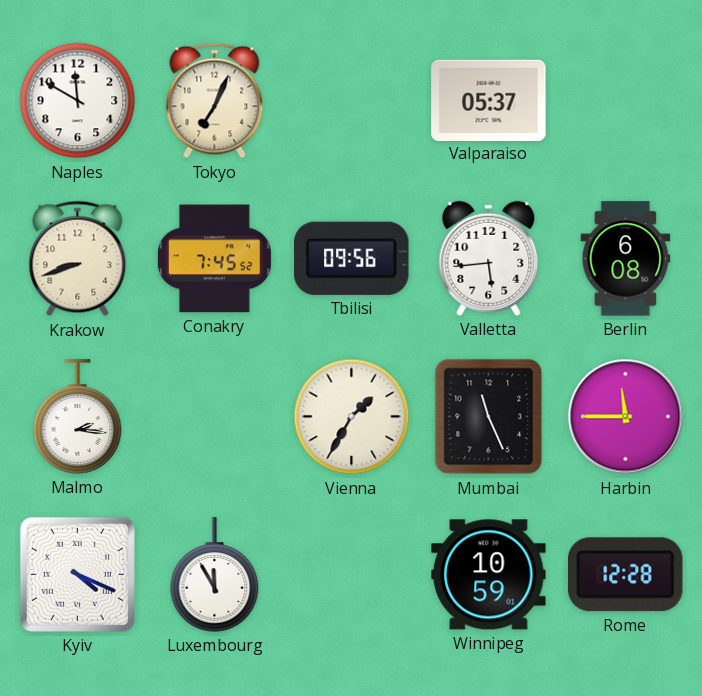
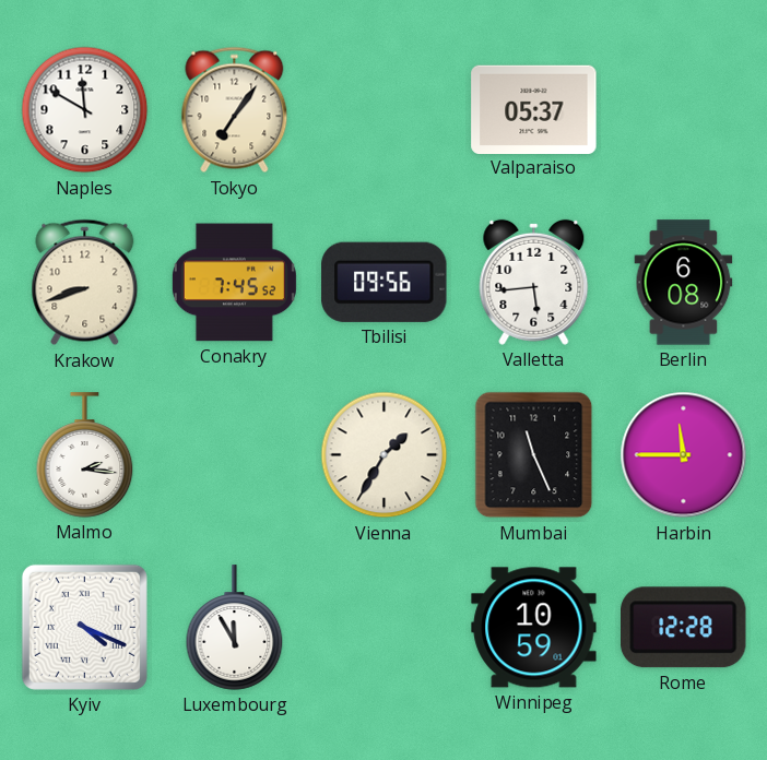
Tokyo: 7:04 -> 7:06 (235, 110)
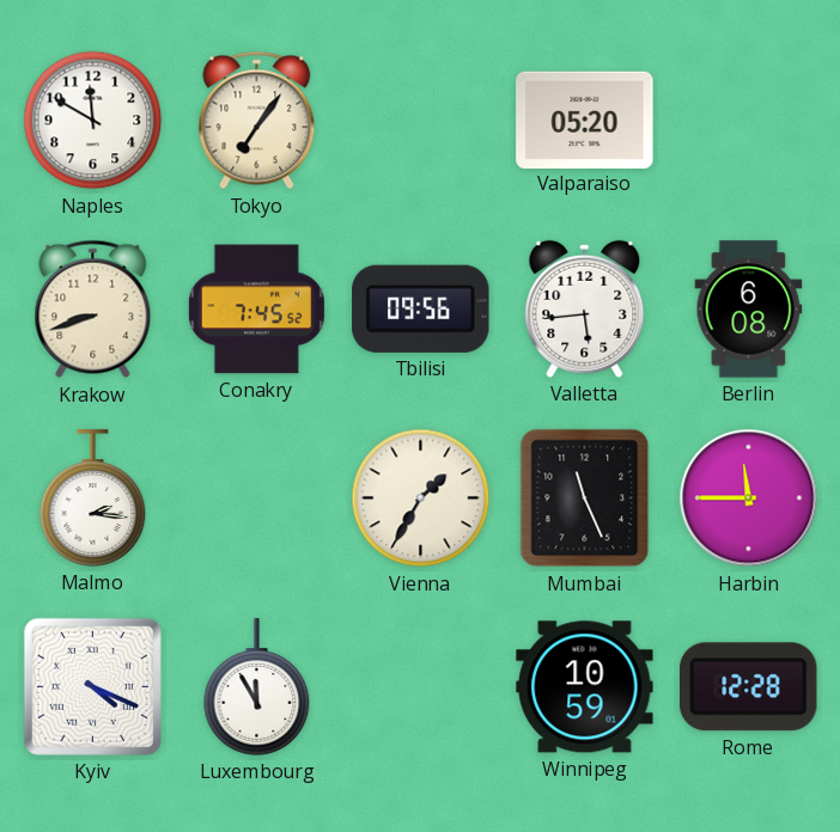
Valparaiso: 05:37 -> 05:20 (585, 120)
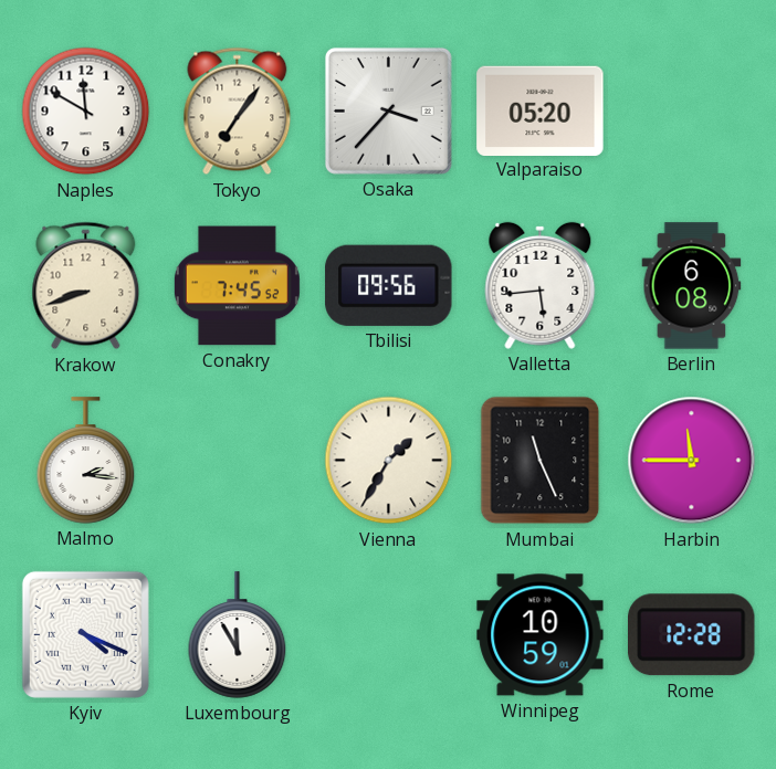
Osaka: none -> 3:37 (388, 110)
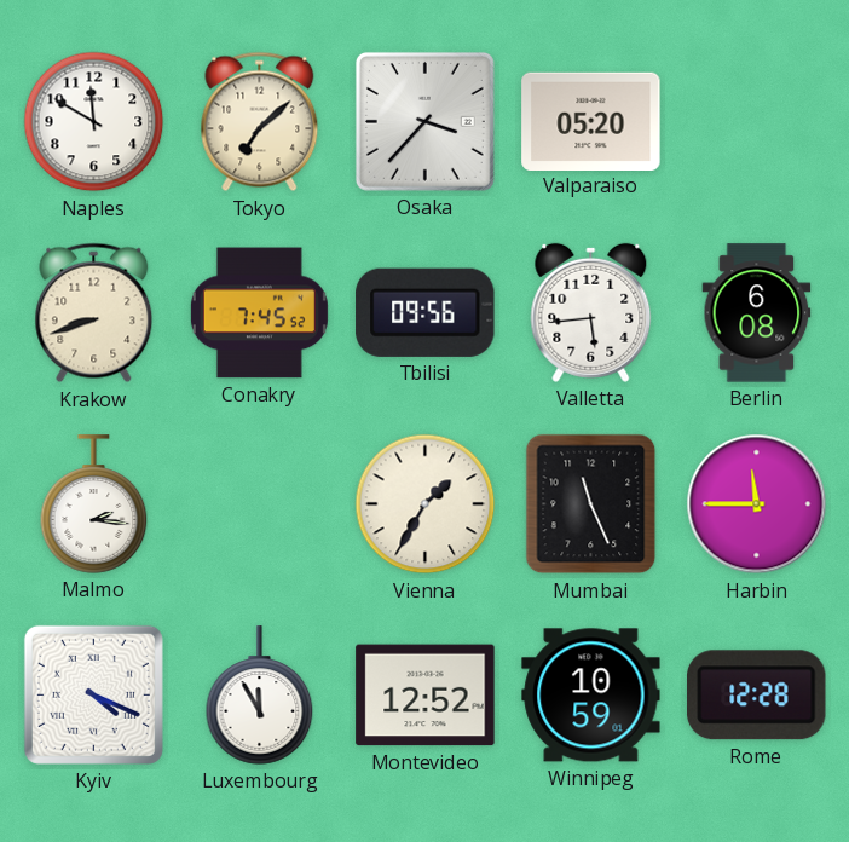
Tokyo: 7:06 -> 7:08 (260, 122)
Montevideo: none -> 12:52 (426, 696)
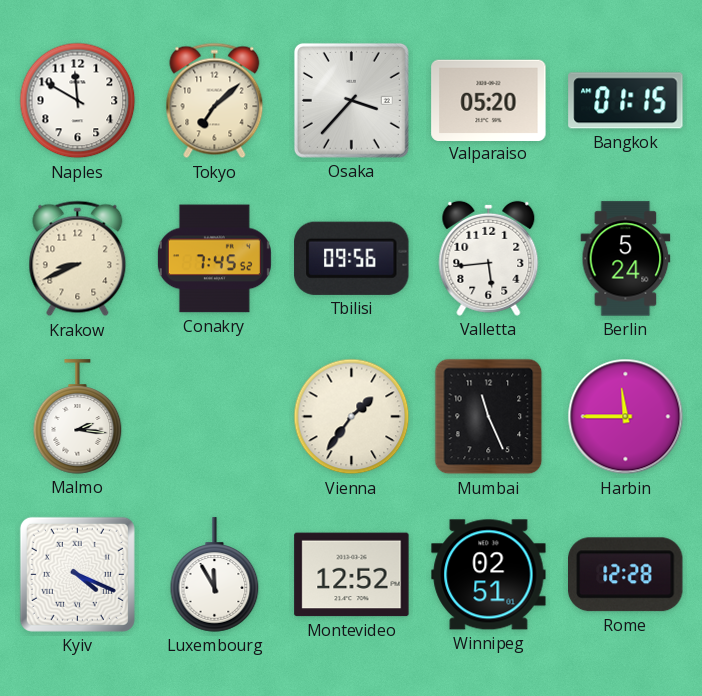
Bangkok: none -> 01:15 (626, 101)
Krakow: 8:42 -> 8:41 (78, 259)
Berlin: 6:08 -> 5:24 (626, 259)
Vienna: 1:35 -> 1:36 (352, 417)
Winnipeg: 10:59 -> 02:51 (489, 575)
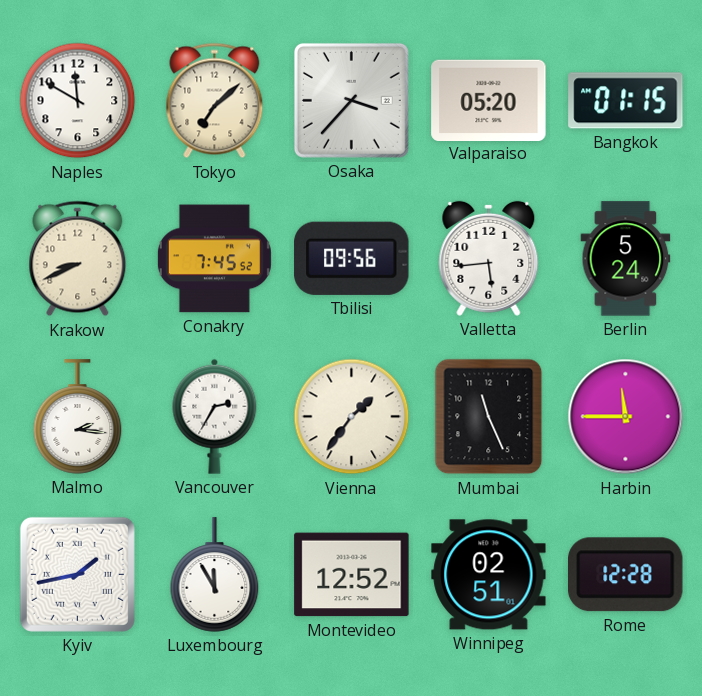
Vancouver: none -> 2:35 (215, 416)
Kyiv: 4:19 -> 1:43 (77, 574)
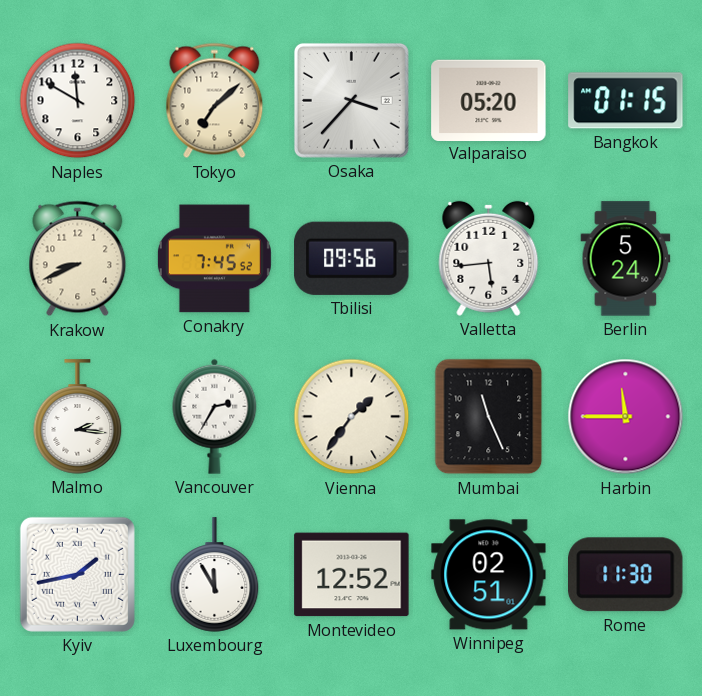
Rome: 12:28 -> 11:30 (626, 575)
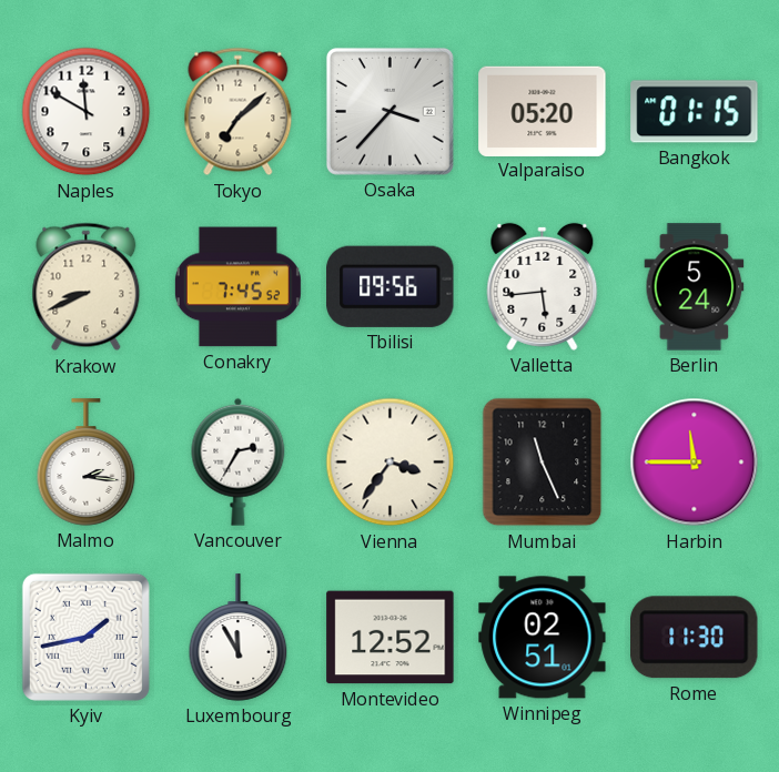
Vienna: 1:36 -> 3:36 (391, 463)
